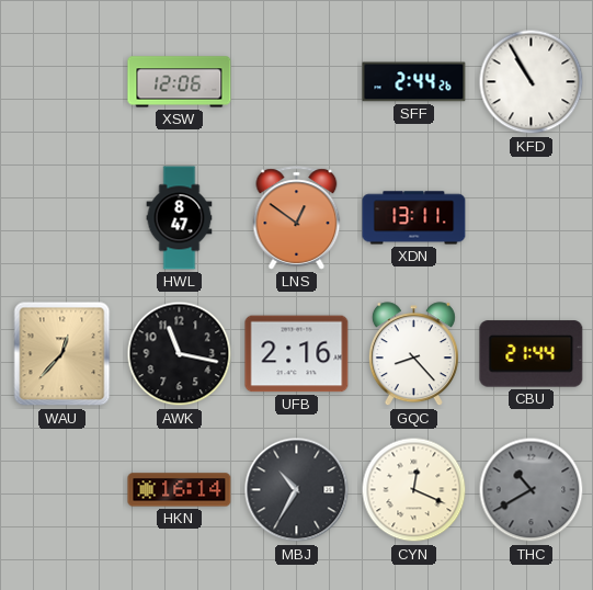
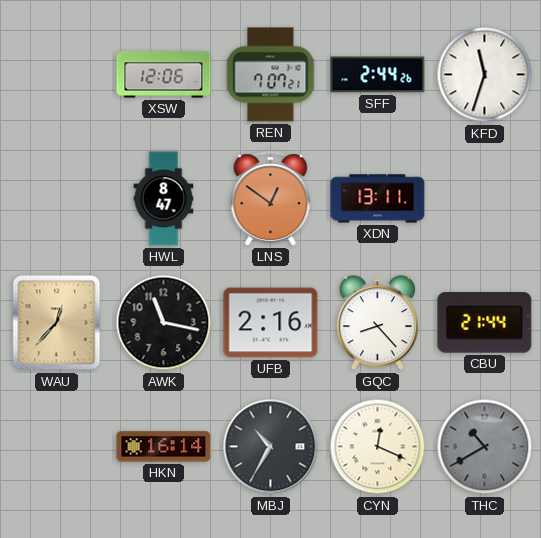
REN: none -> 7:07 (271, 75)
KFD: 10:55 -> 11:33 (485, 75)
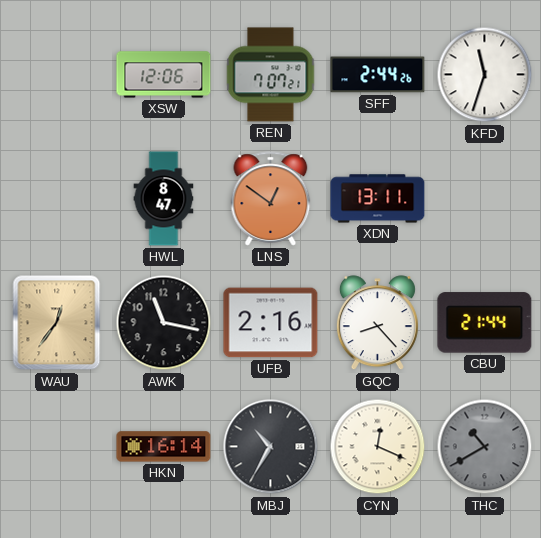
WAU: 12:37 -> 12:36 (57, 323)
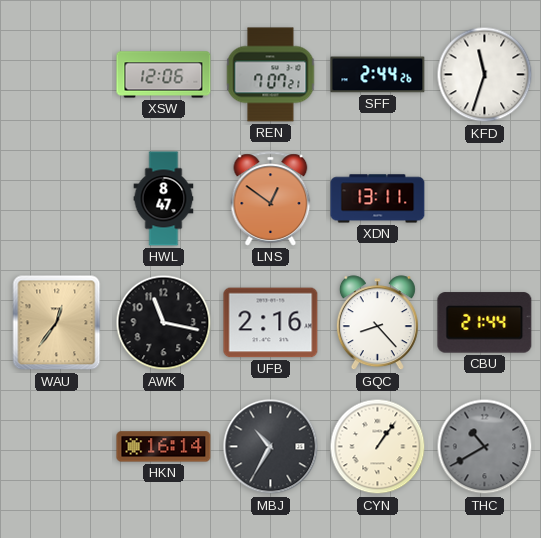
CYN: 12:19 -> 1:06 (378, 447)
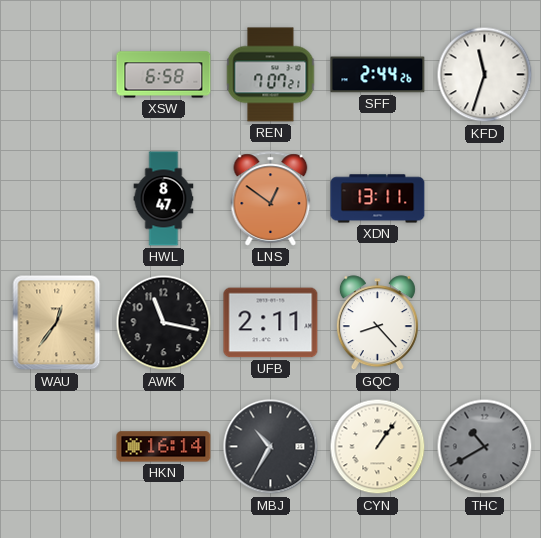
XSW: 12:06 -> 6:58 (164, 75)
UFB: 2:16 -> 2:11 (271, 323)
CBU: 21:44 -> none (485, 323)
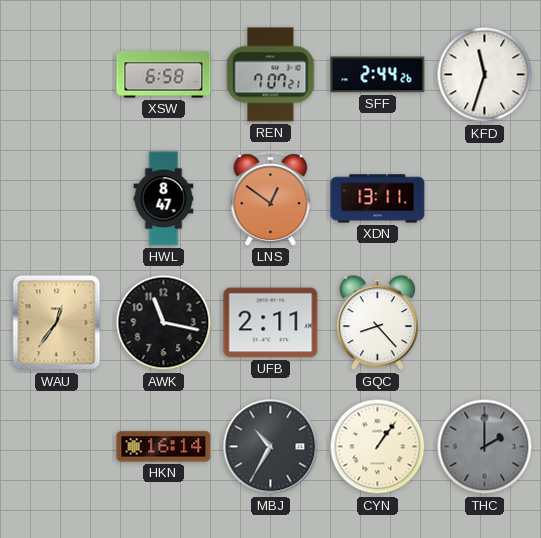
THC: 10:40 -> 2:00 (485, 447)
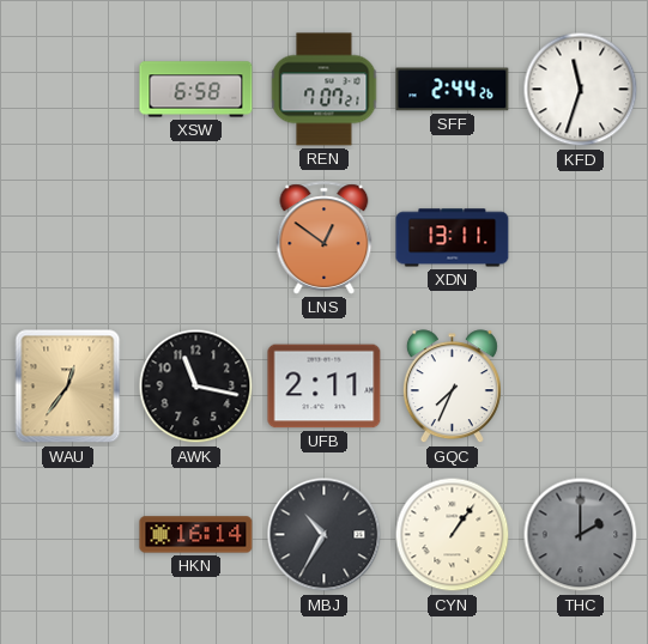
HWL: 8:47 -> none (164, 199)
GQC: 8:23 -> 7:34 (452, 387)
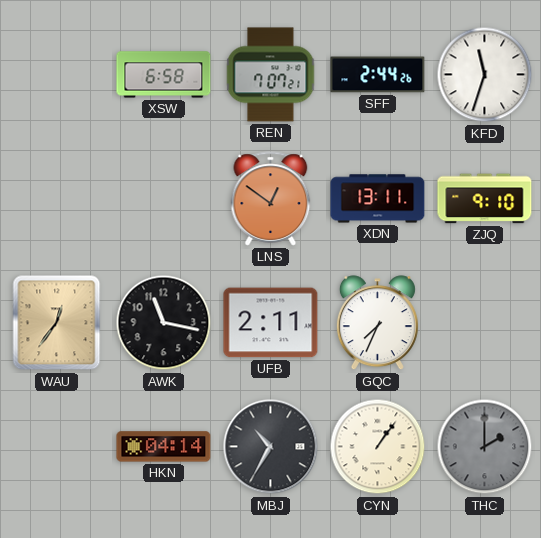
ZJQ: none -> 9:10 (485, 199)
HKN: 16:14 -> 04:14 (164, 447)
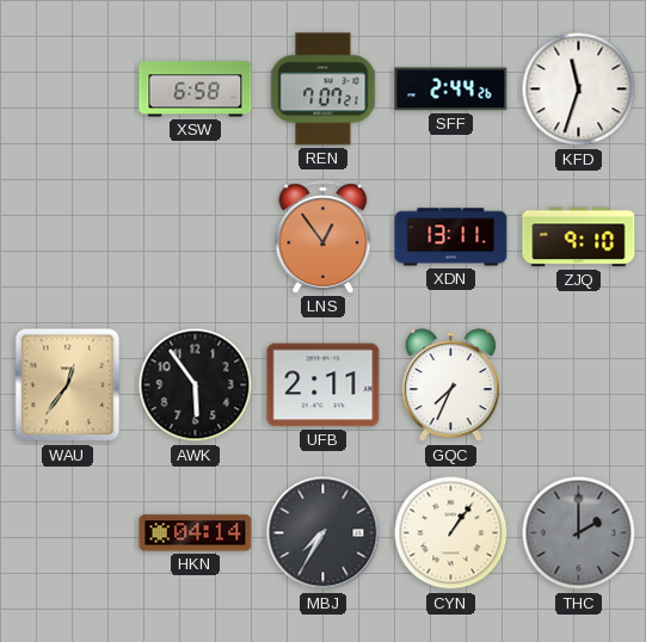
LNS: 12:51 -> 12:54 (324, 237)
AWK: 11:17 -> 5:54 (196, 385)
MBJ: 10:35 -> 7:35 (324, 533)
